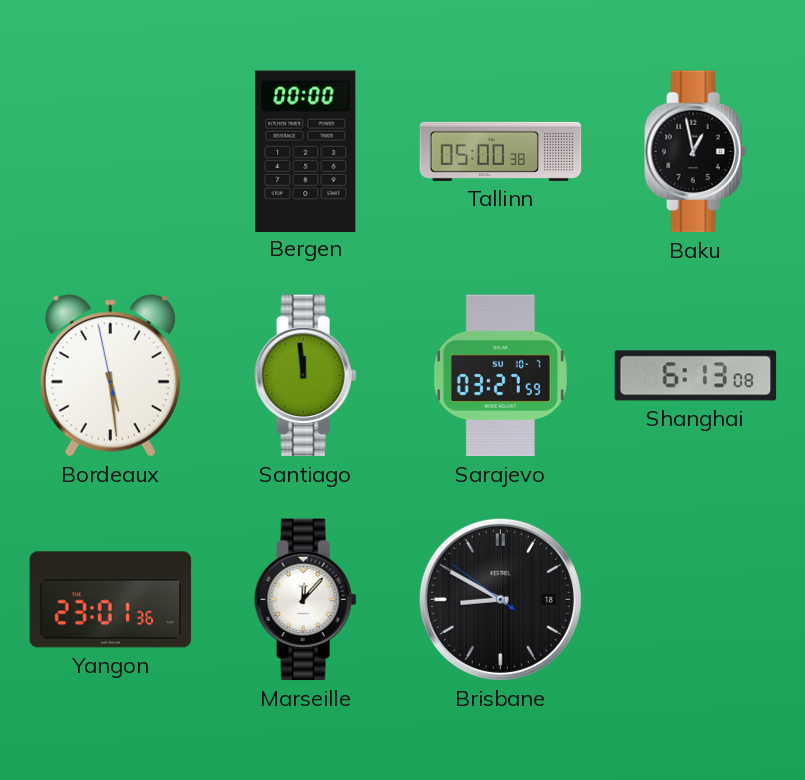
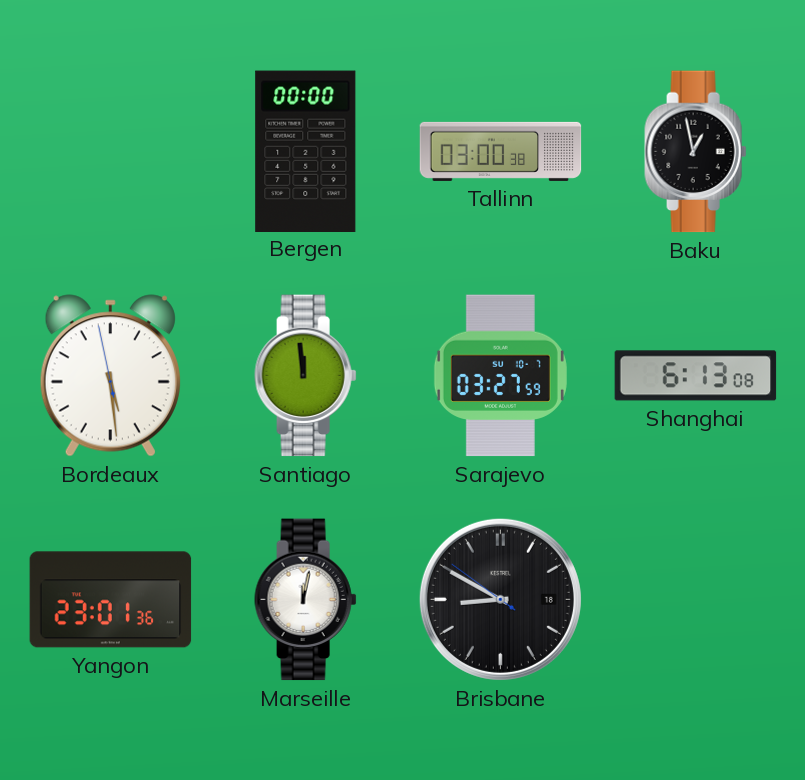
Tallinn: 05:00 -> 03:00 (501, 151)
Marseille: 12:07 -> 12:02 (306, 600)
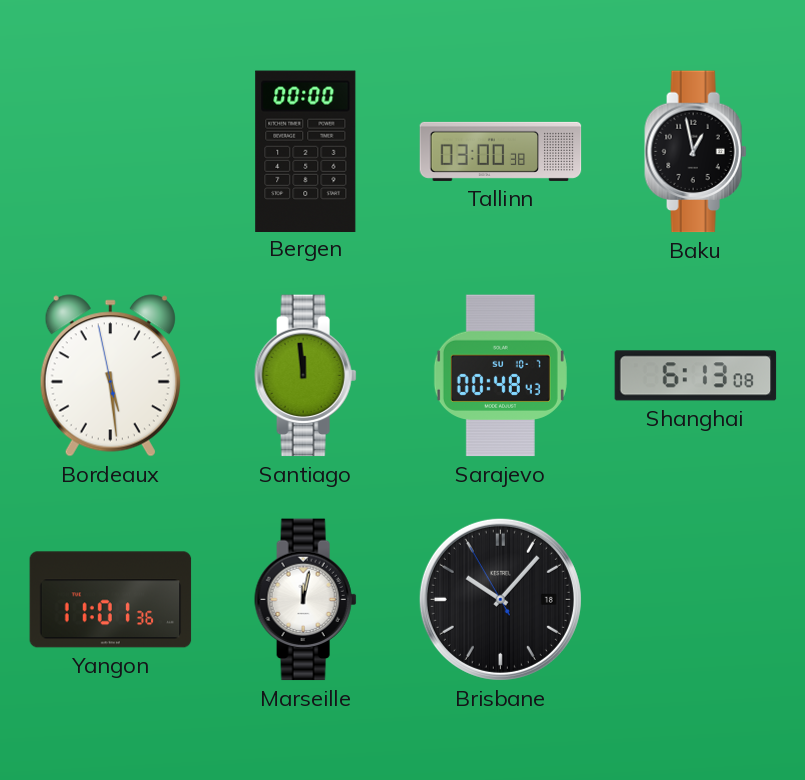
Sarajevo: 03:27 -> 00:48 (500, 376)
Yangon: 23:01 -> 11:01 (111, 600)
Brisbane: 8:49 -> 10:06 (500, 599)
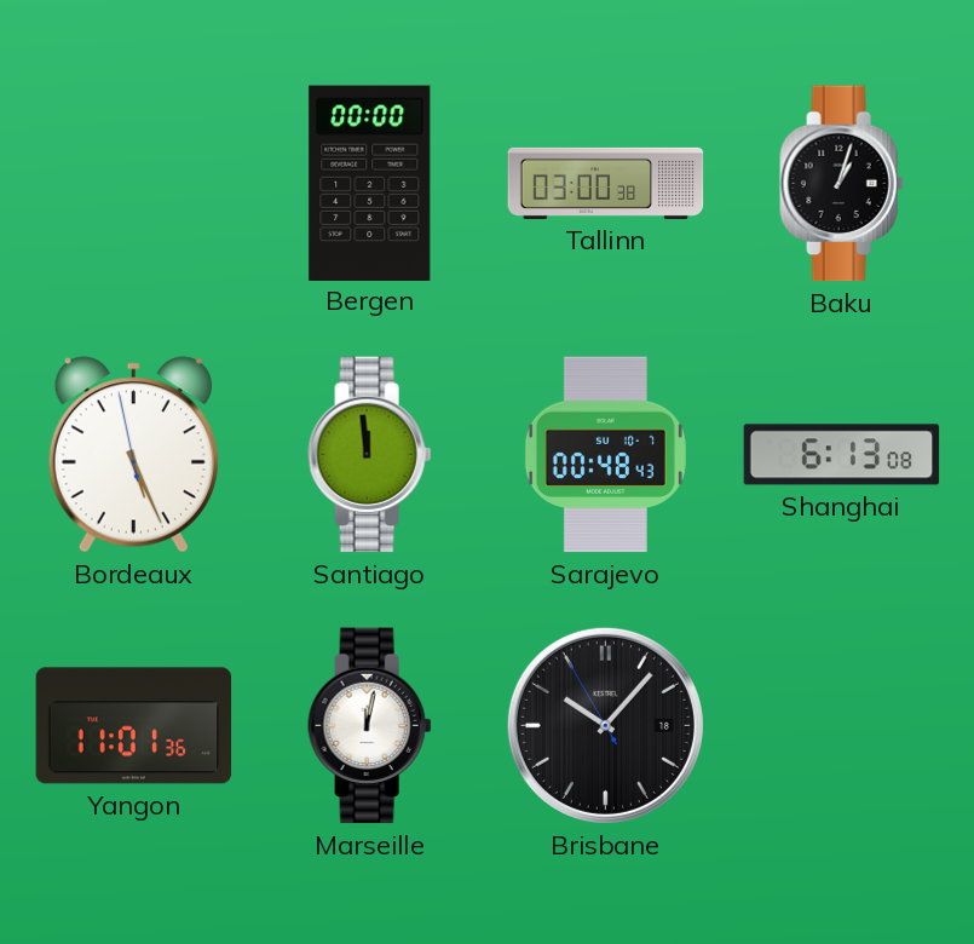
Baku: 12:58 -> 1:03 (842, 184)
Bordeaux: 5:28 -> 5:25 (133, 455)
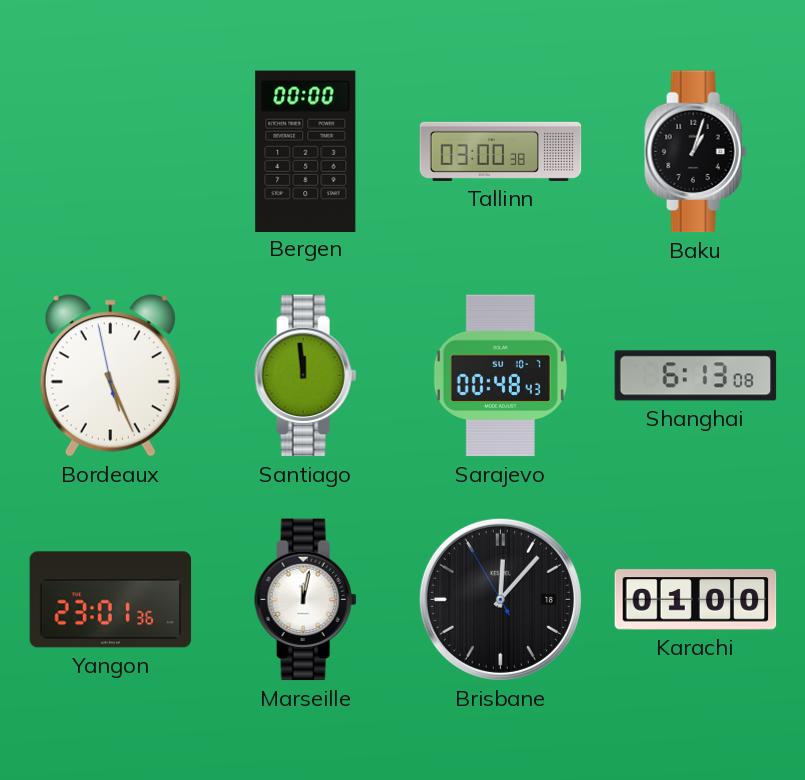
Yangon: 11:01 -> 23:01 (111, 600)
Brisbane: 10:06 -> 12:06 (500, 599)
Karachi: none -> 01:00 (696, 600)
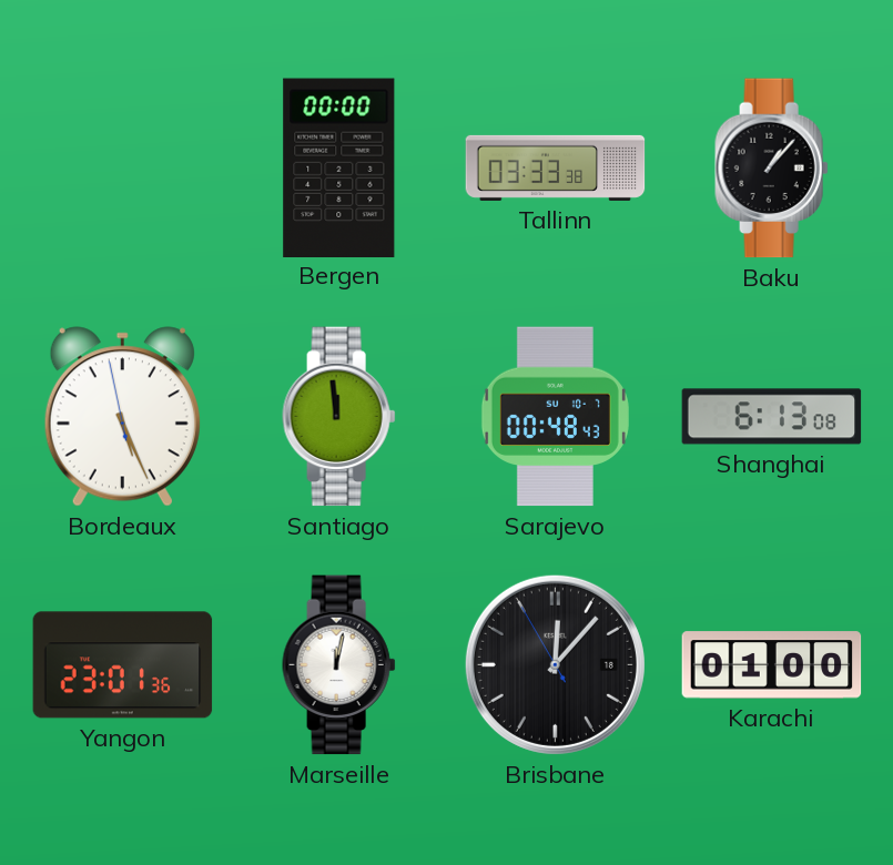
Tallinn: 03:00 -> 03:33 (556, 167)
Baku: 1:03 -> 1:07 (772, 169)
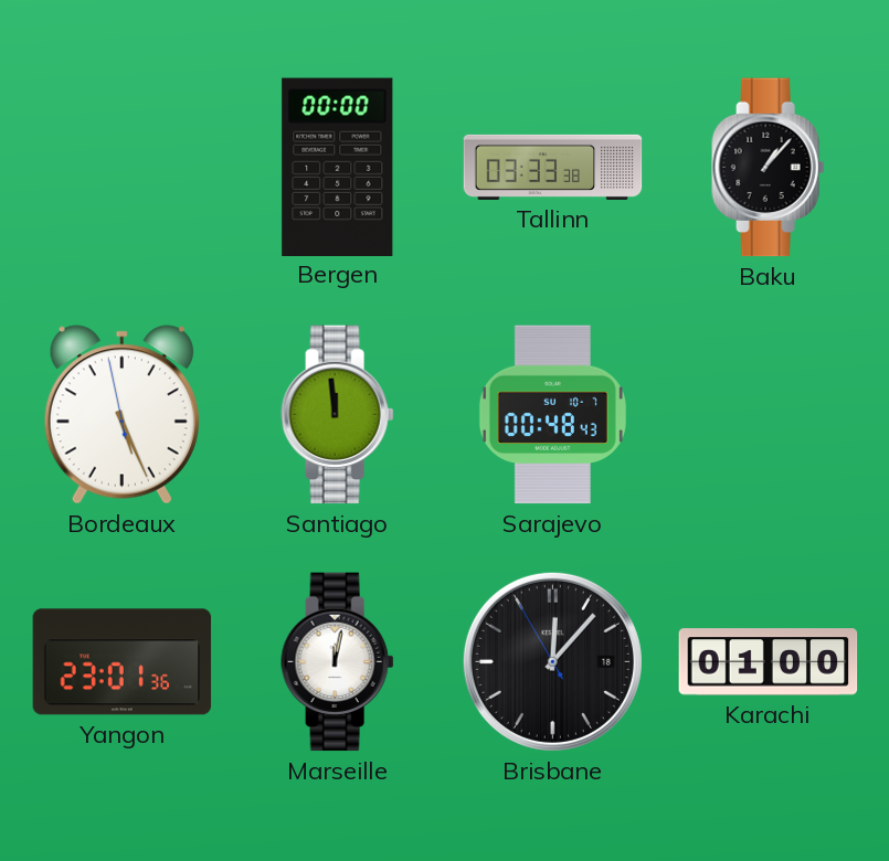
Shanghai: 6:13 -> none (772, 417)
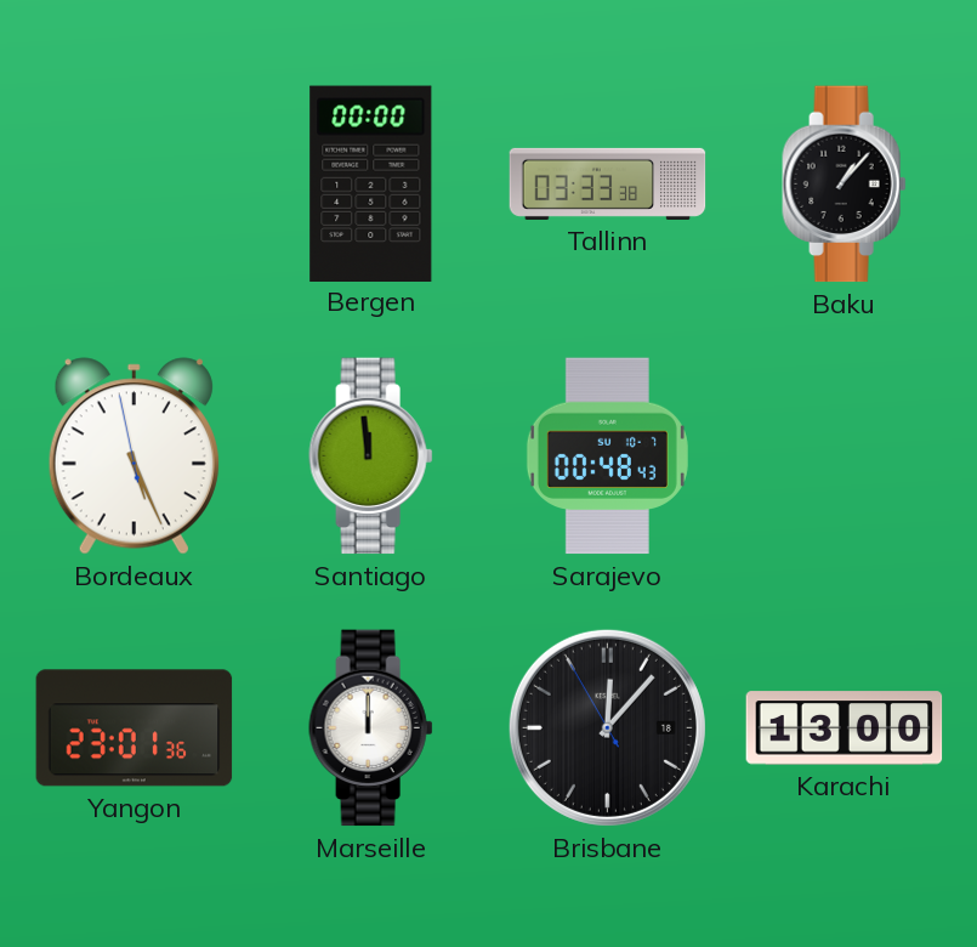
Marseille: 12:02 -> 12:00 (371, 728)
Karachi: 01:00 -> 13:00 (845, 728)
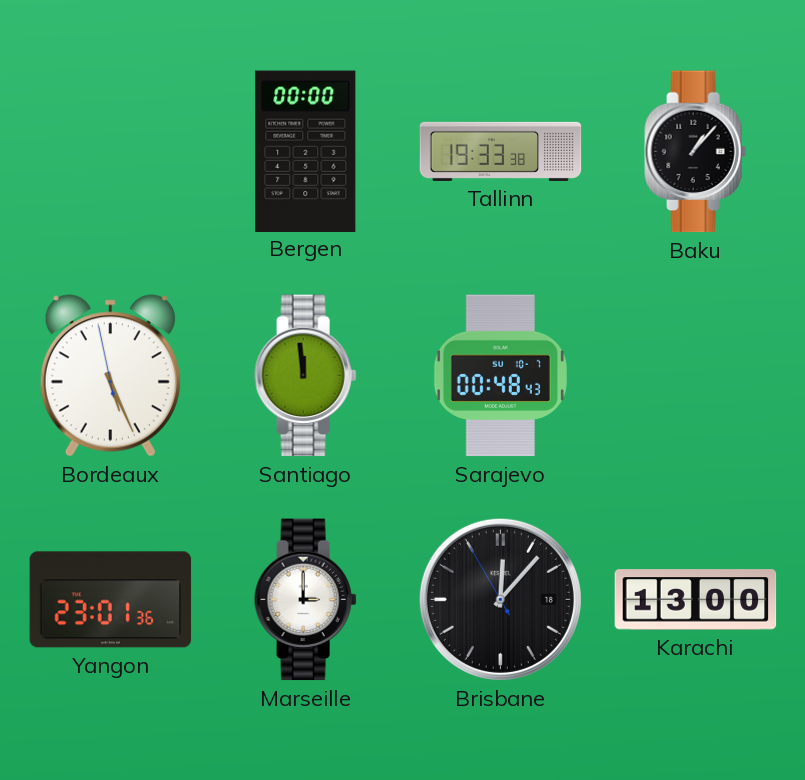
Tallinn: 03:33 -> 19:33 (501, 151)
Marseille: 12:00 -> 3:00 (306, 600)
